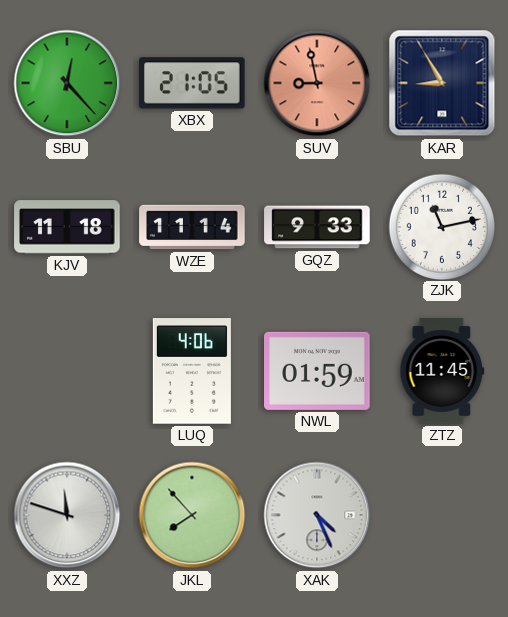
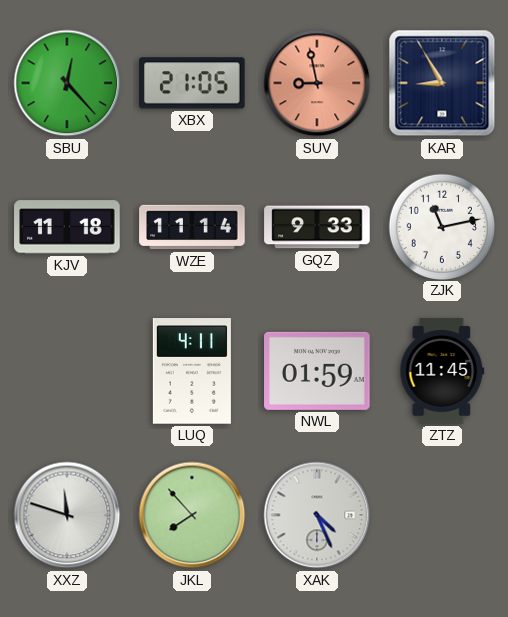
LUQ: 4:06 -> 4:11 (192, 371)
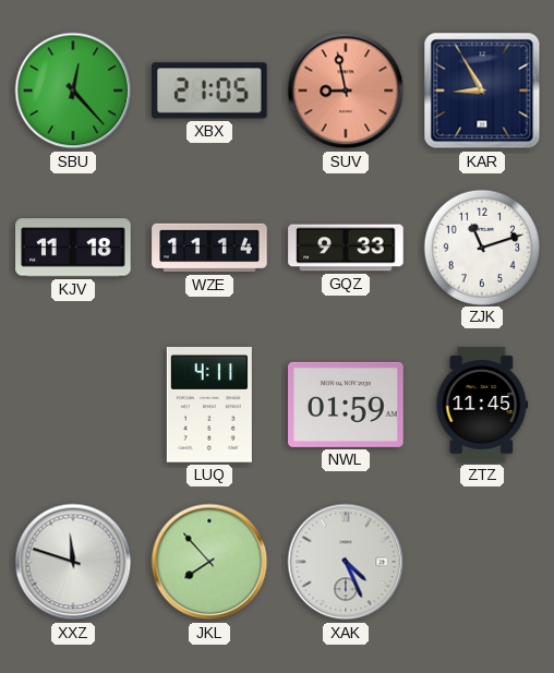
ZJK: 11:13 -> 11:12 (481, 247)
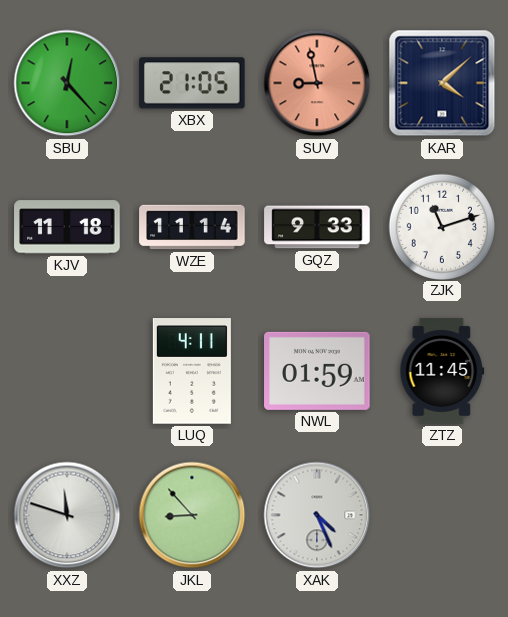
KAR: 8:55 -> 4:08 (442, 83)
JKL: 7:53 -> 8:53 (192, 515)
